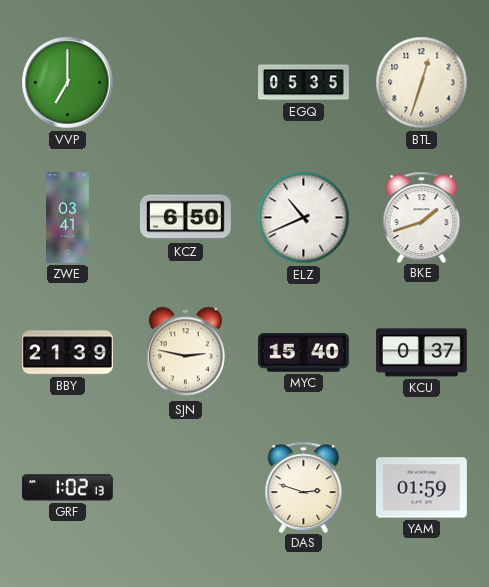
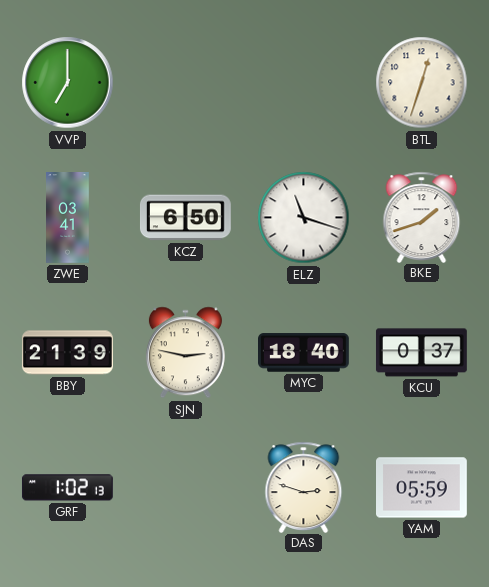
EGQ: 05:35 -> none (304, 83)
ELZ: 10:41 -> 11:18 (304, 218)
MYC: 15:40 -> 18:40 (304, 353)
YAM: 01:59 -> 05:59 (422, 488)
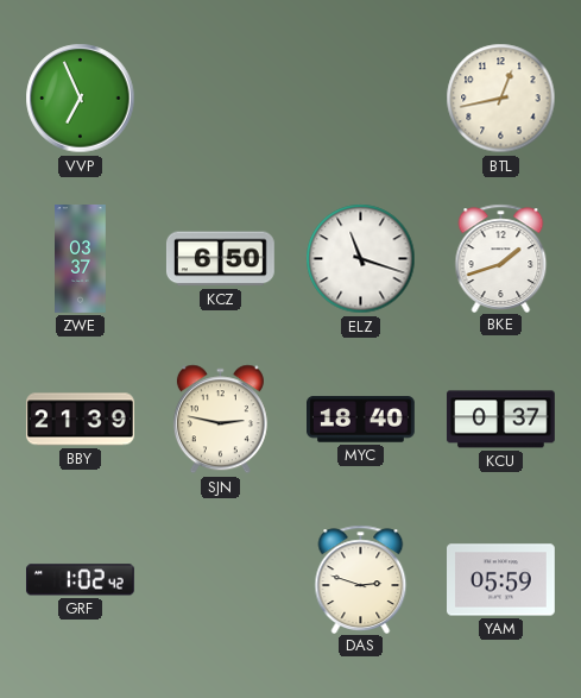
VVP: 7:00 -> 6:56 (81, 99)
BTL: 12:33 -> 12:43 (501, 99)
ZWE: 03:41 -> 03:37 (81, 259)
GRF: 1:02:13 -> 1:02:42 (80, 580)
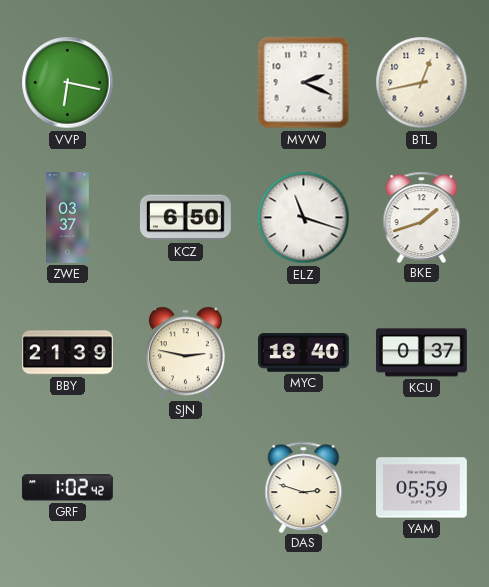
VVP: 6:56 -> 6:17 (68, 83)
MVW: none -> 2:19 (304, 83)
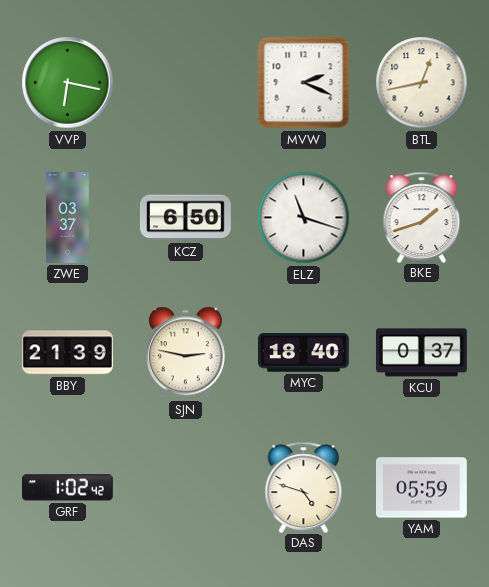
DAS: 2:48 -> 4:48 (304, 487)
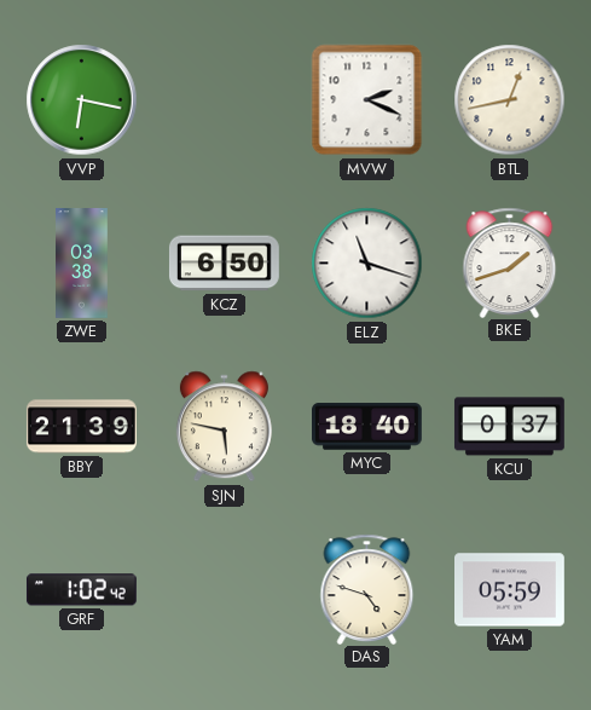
ZWE: 03:37 -> 03:38 (82, 264)
SJN: 2:47 -> 5:47 (224, 427)
